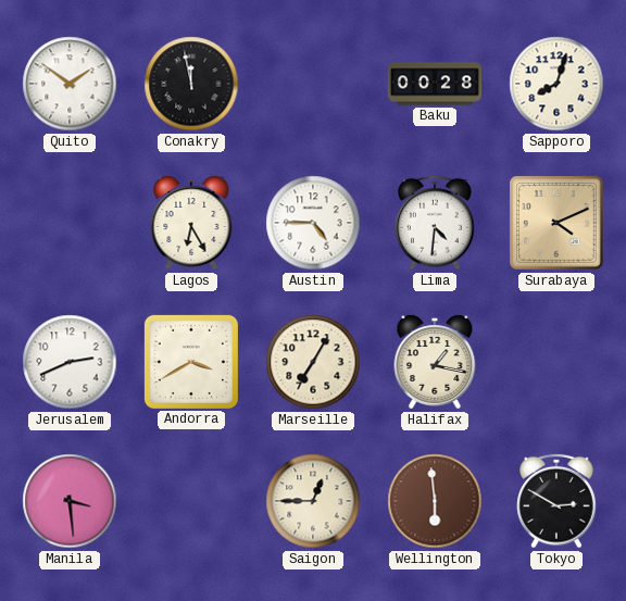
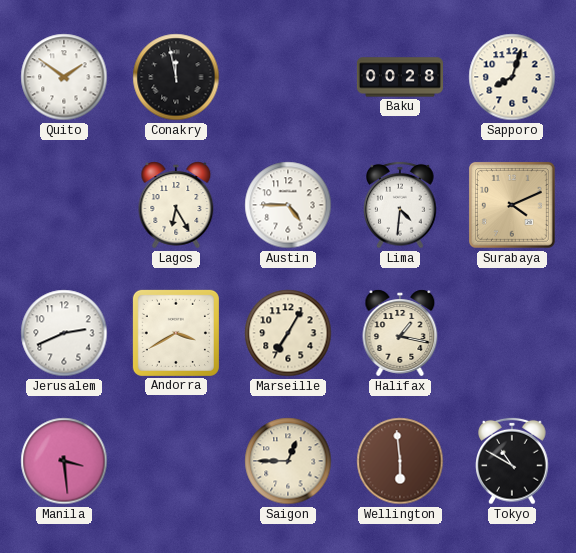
Tokyo: 2:50 -> 10:50 (512, 461)
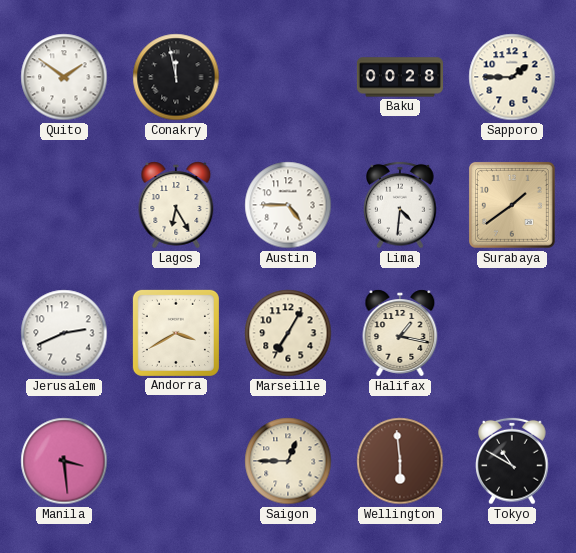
Sapporo: 8:03 -> 1:45 (512, 77)
Surabaya: 4:11 -> 1:39 (512, 205)
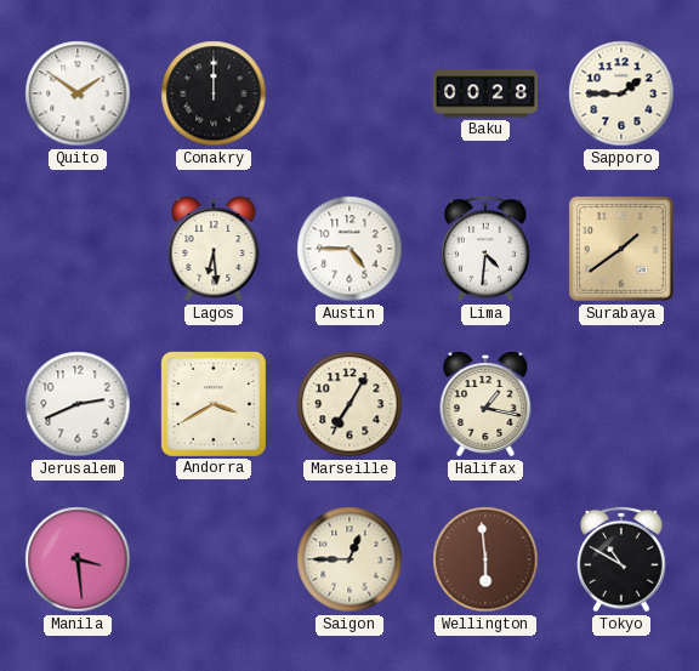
Conakry: 11:58 -> 12:00 (214, 93)
Lagos: 6:25 -> 6:29 (214, 249)
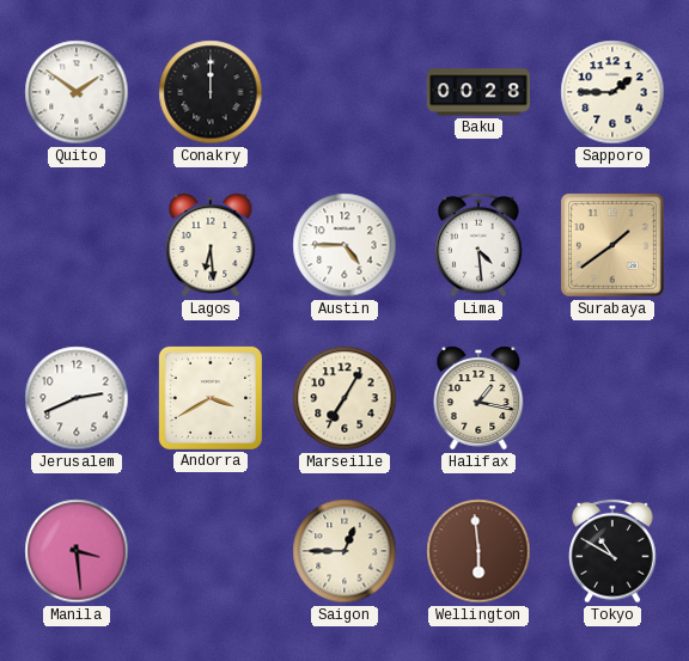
Lima: 4:31 -> 4:29 (478, 245)
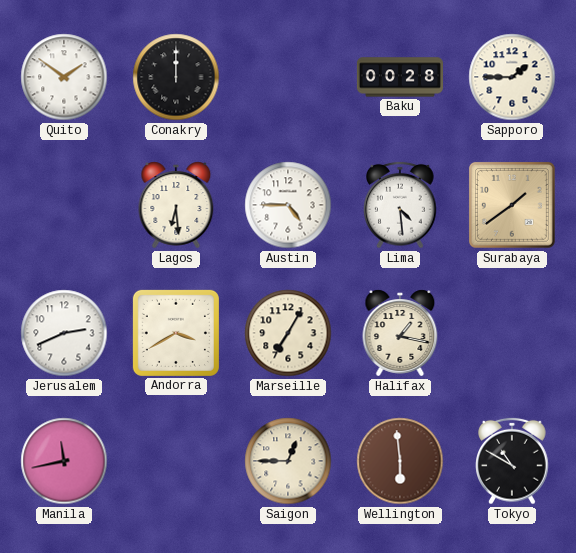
Manila: 3:29 -> 11:43 (64, 461)
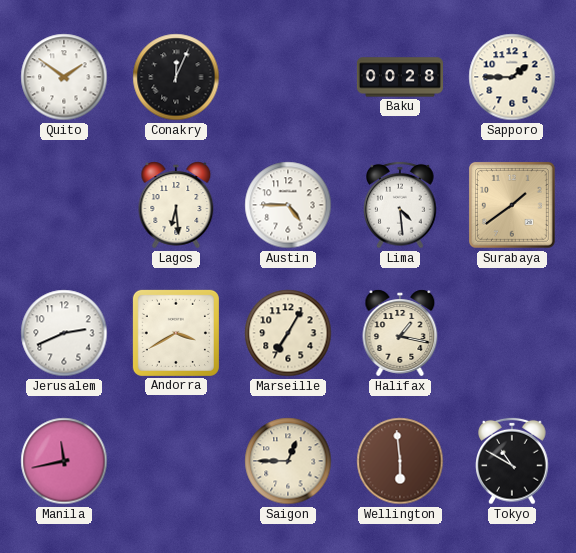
Conakry: 12:00 -> 12:04 (176, 77)
